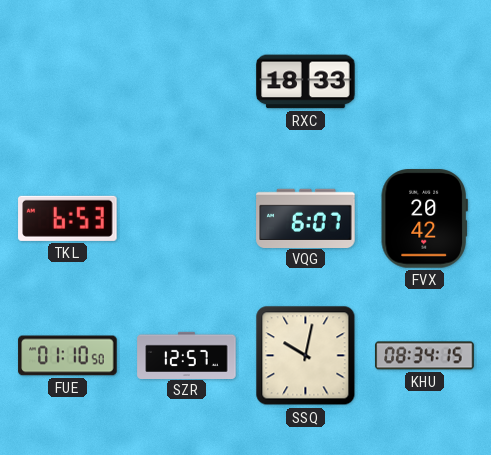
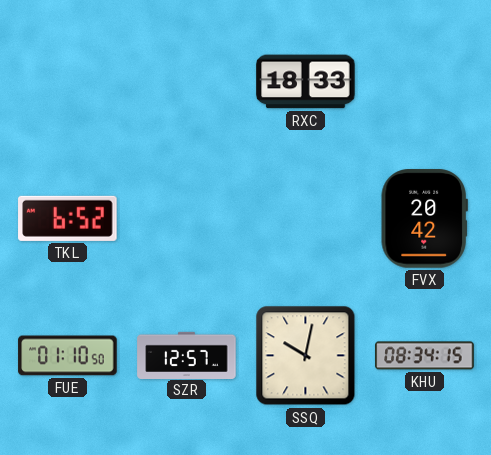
TKL: 6:53 -> 6:52 (68, 218)
VQG: 6:07 -> none (306, 218)
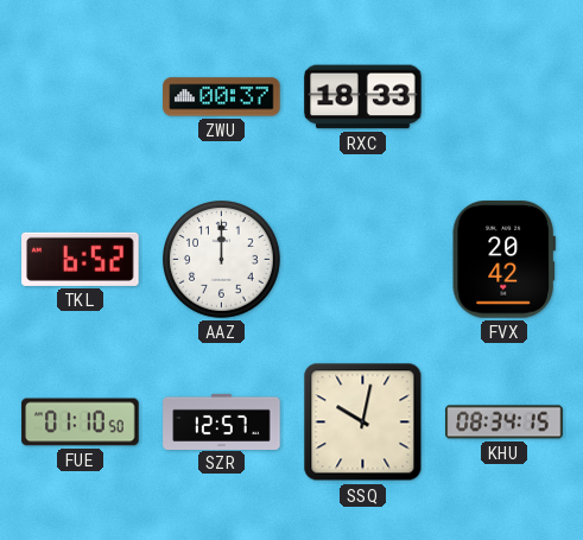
ZWU: none -> 00:37 (222, 97)
AAZ: none -> 12:00 (222, 260)
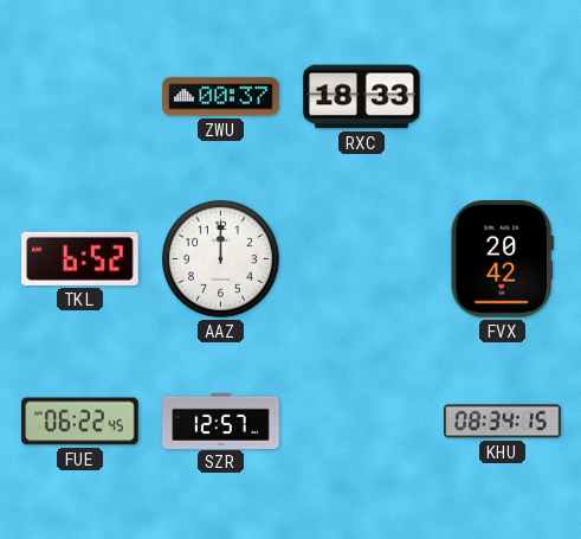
FUE: 01:10 -> 06:22 (80, 422)
SSQ: 10:02 -> none (363, 423)
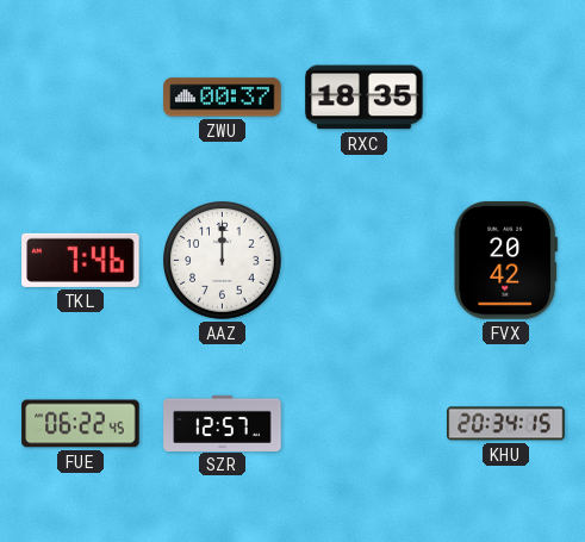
RXC: 18:33 -> 18:35 (365, 98)
TKL: 6:52 -> 7:46 (81, 260)
KHU: 08:34 -> 20:34 (506, 424)
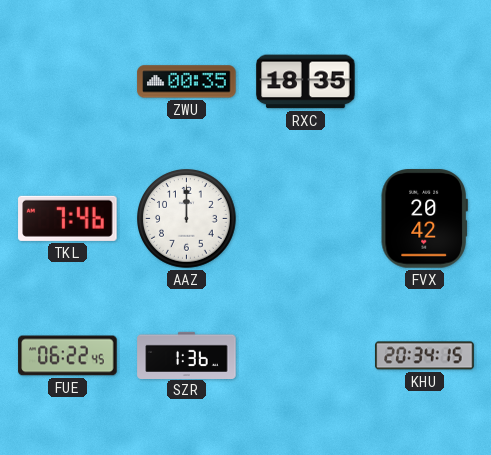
ZWU: 00:37 -> 00:35 (187, 82)
SZR: 12:57 -> 1:36 (187, 355)
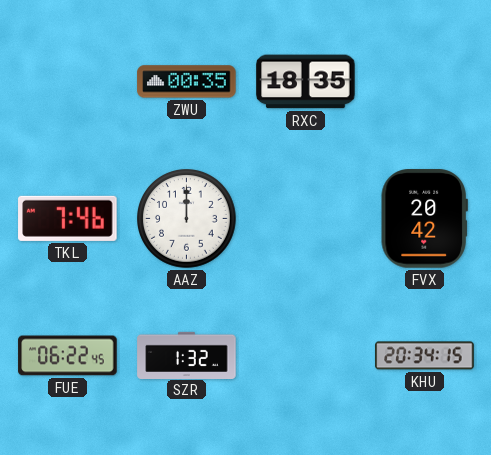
SZR: 1:36 -> 1:32 (187, 355)
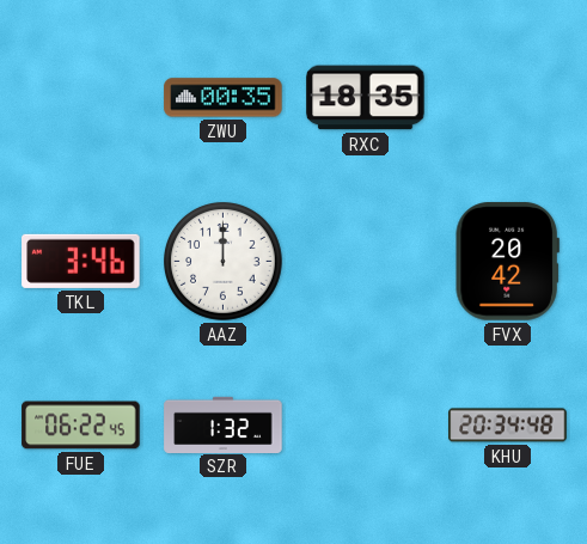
TKL: 7:46 -> 3:46 (81, 261)
KHU: 20:34:15 -> 20:34:48 (508, 426)
